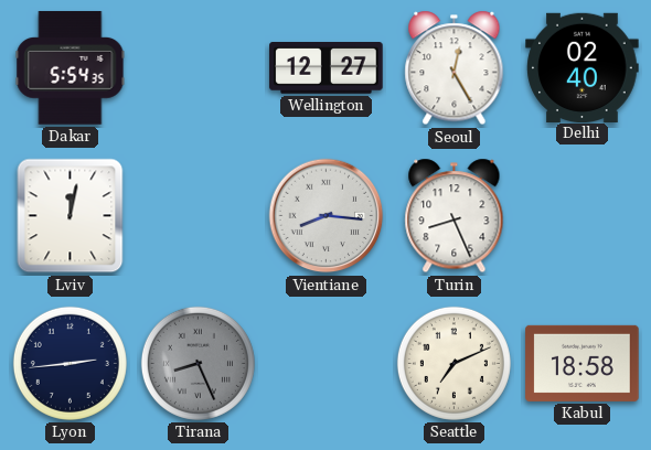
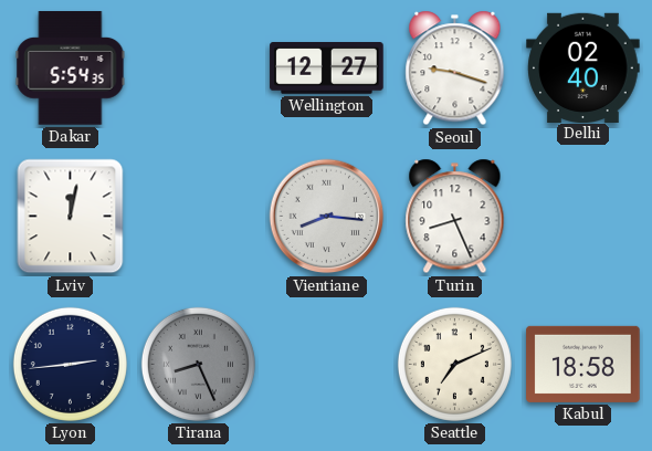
Seoul: 12:25 -> 9:18 (455, 69)
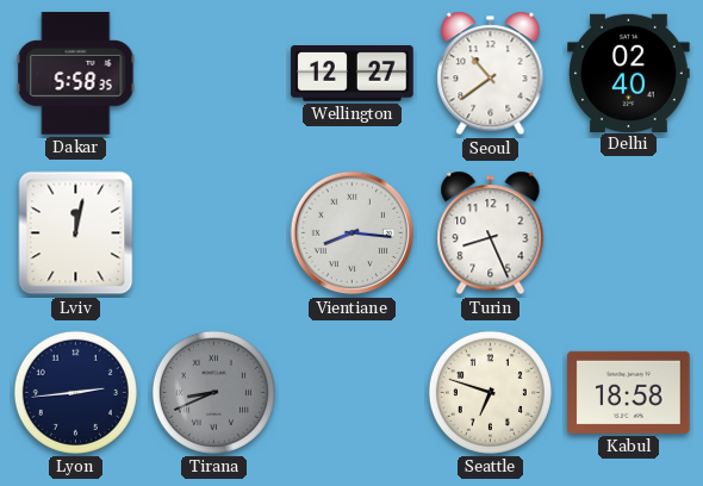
Dakar: 5:54 -> 5:58 (76, 74)
Seoul: 9:18 -> 10:39 (491, 74)
Tirana: 8:26 -> 8:41 (213, 392)
Seattle: 7:11 -> 6:48 (490, 392)
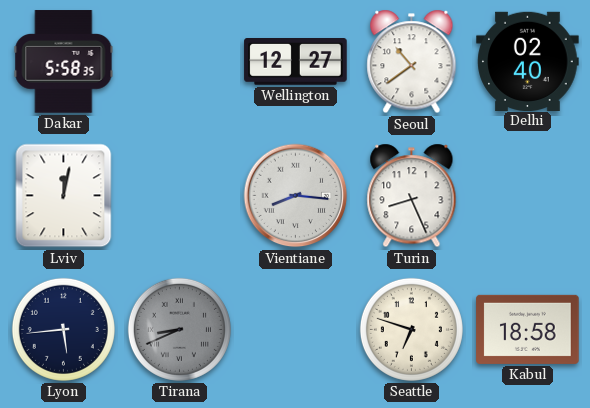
Lyon: 2:44 -> 5:44 (63, 329)
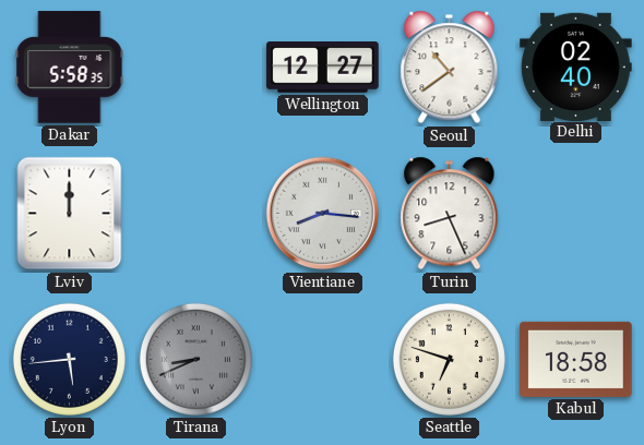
Lviv: 12:02 -> 12:00 (70, 214)
